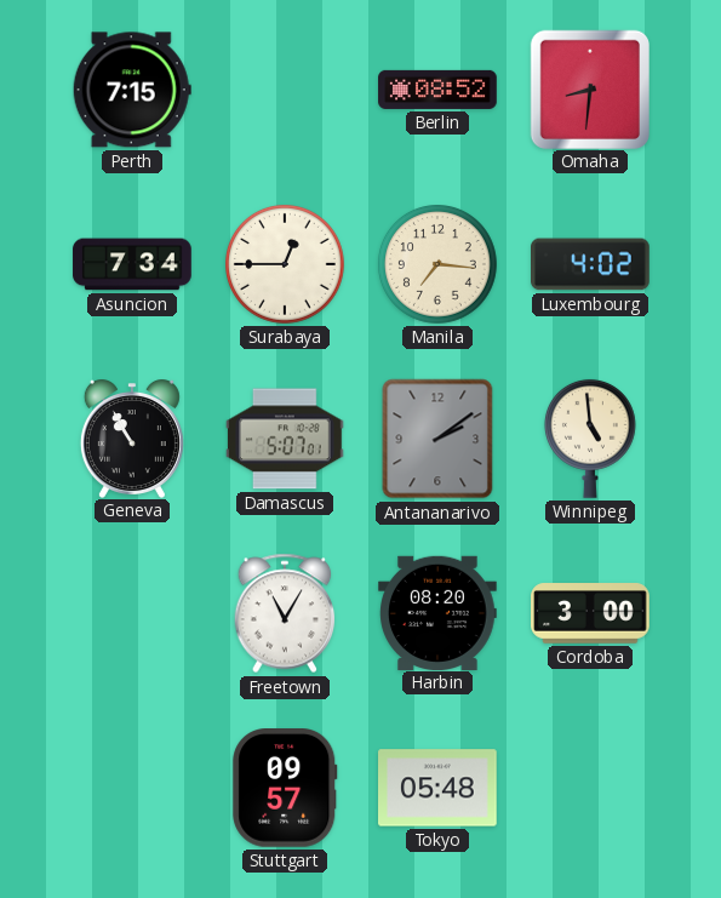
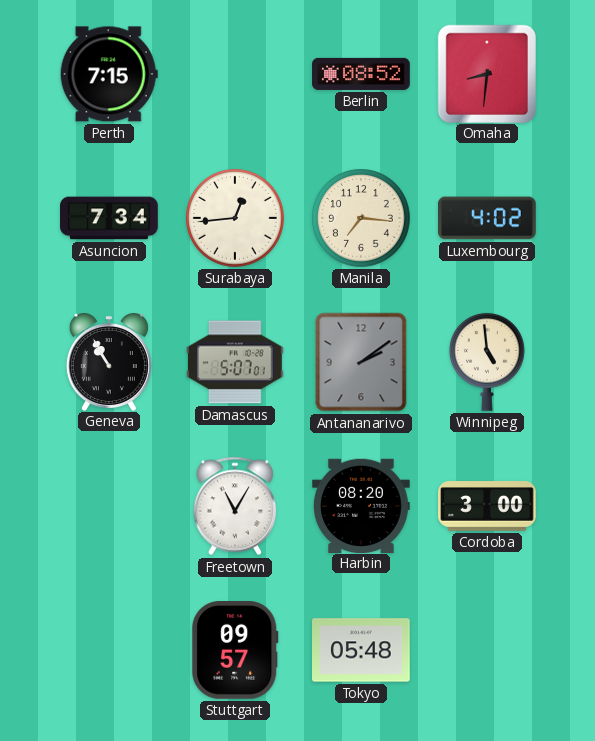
Surabaya: 12:45 -> 12:44 (236, 219)
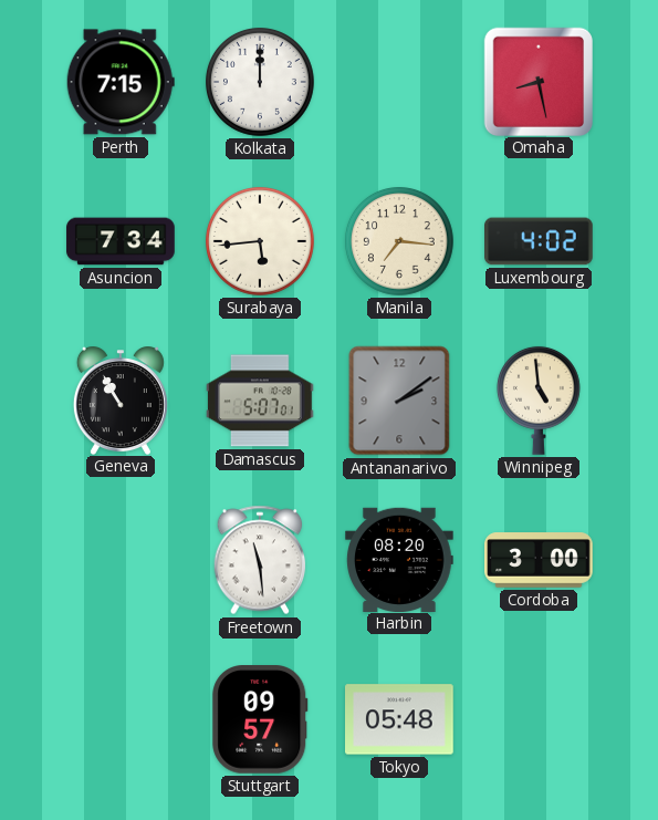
Kolkata: none -> 12:00 (261, 83)
Berlin: 08:52 -> none (361, 74)
Omaha: 8:31 -> 8:28 (537, 81)
Surabaya: 12:44 -> 5:44 (261, 242)
Freetown: 11:05 -> 11:29 (260, 560)
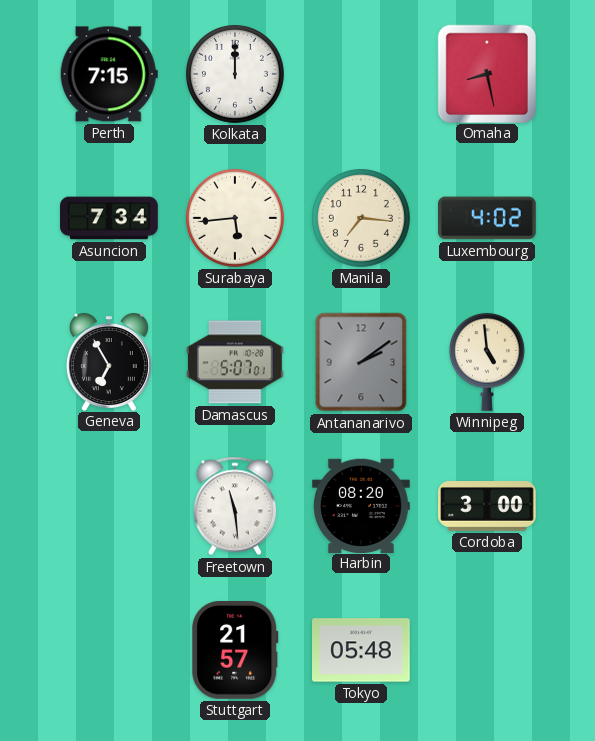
Geneva: 10:55 -> 6:55 (109, 362)
Stuttgart: 09:57 -> 21:57 (235, 651)
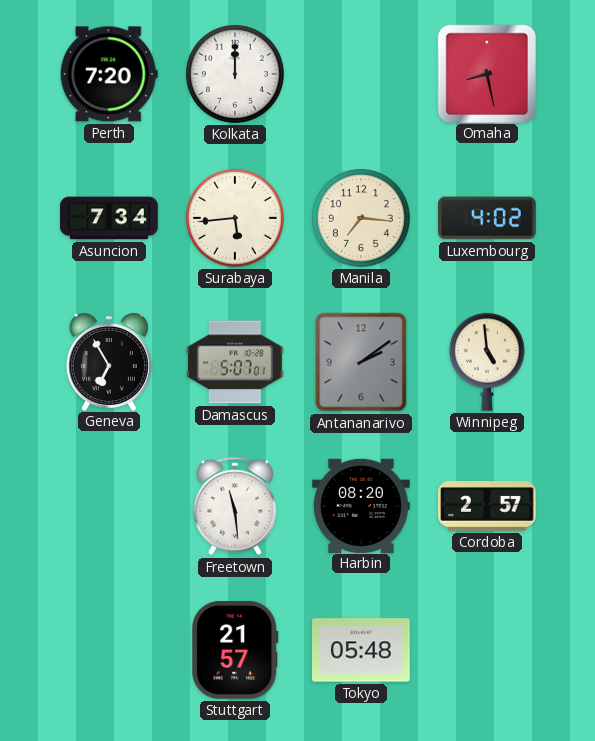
Perth: 7:15 -> 7:20 (109, 74)
Cordoba: 3:00 -> 2:57 (487, 506)
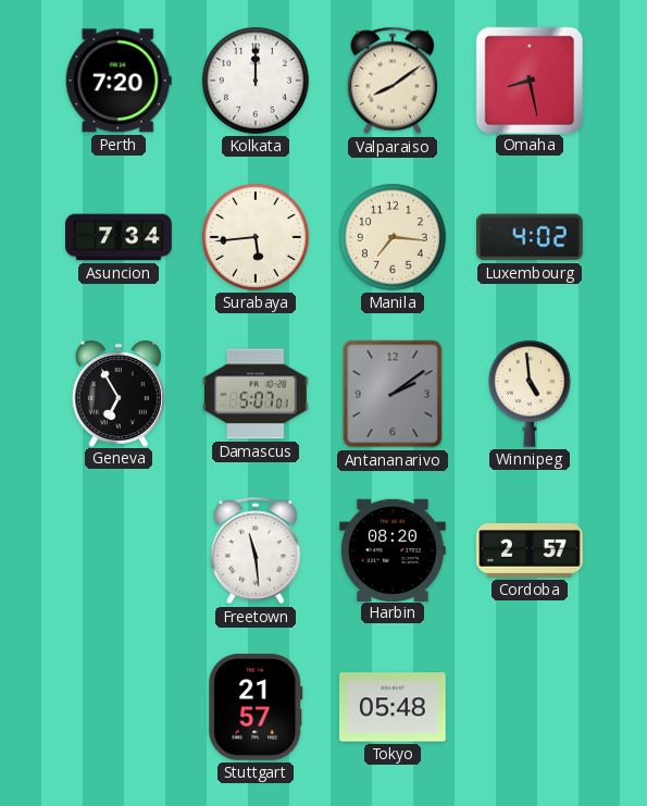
Valparaiso: none -> 8:09 (393, 80)
